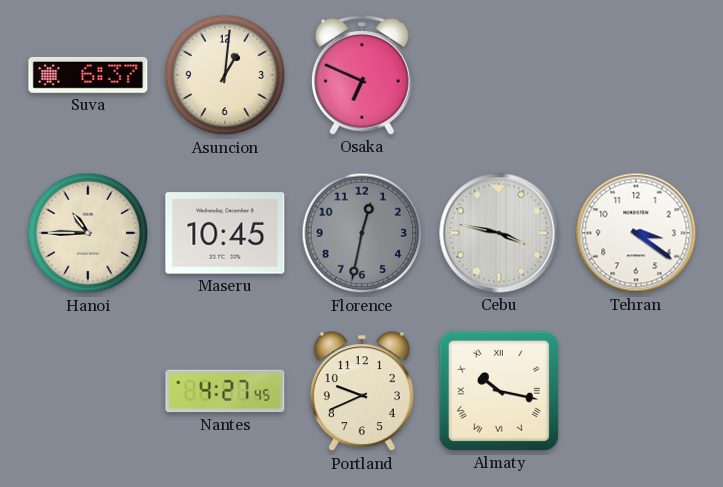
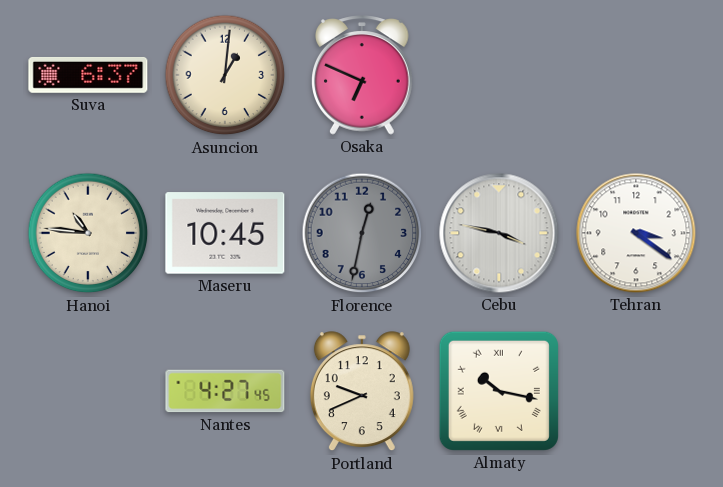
Hanoi: 10:45 -> 10:46 (88, 233)
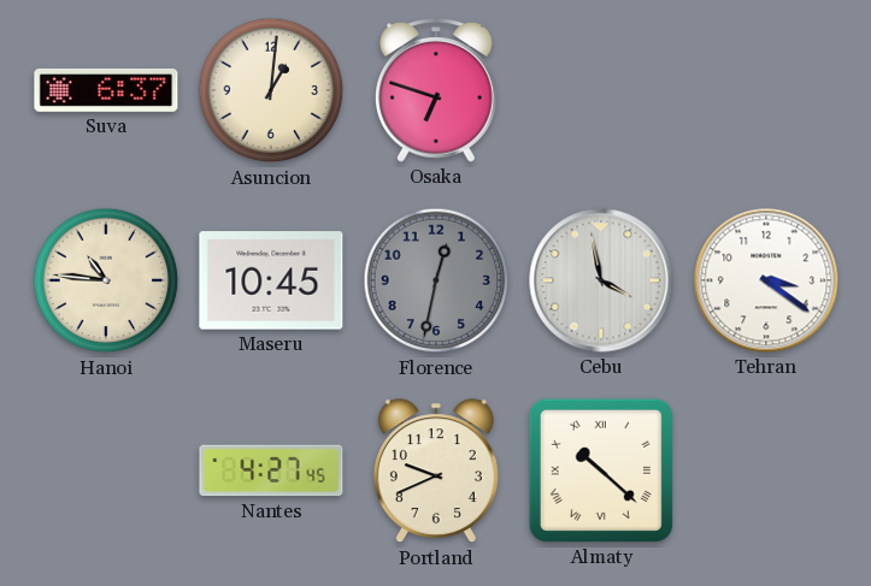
Osaka: 6:49 -> 6:48 (437, 90)
Cebu: 3:47 -> 3:58 (601, 280)
Almaty: 10:17 -> 10:22 (601, 470)
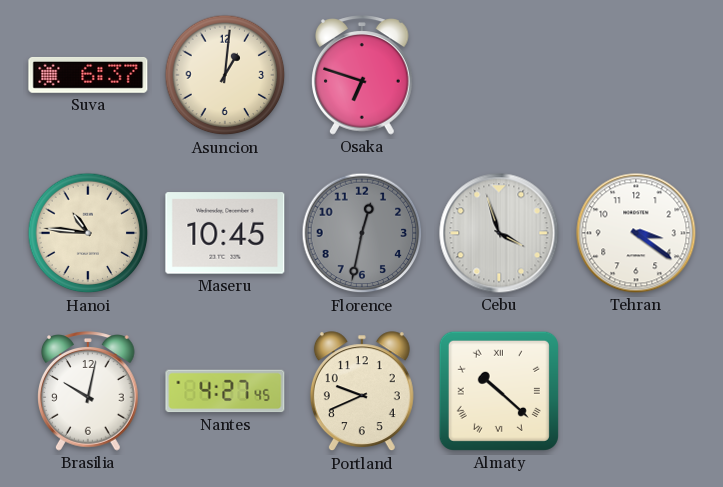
Cebu: 3:58 -> 3:57 (499, 233)
Brasilia: none -> 10:02 (89, 391)
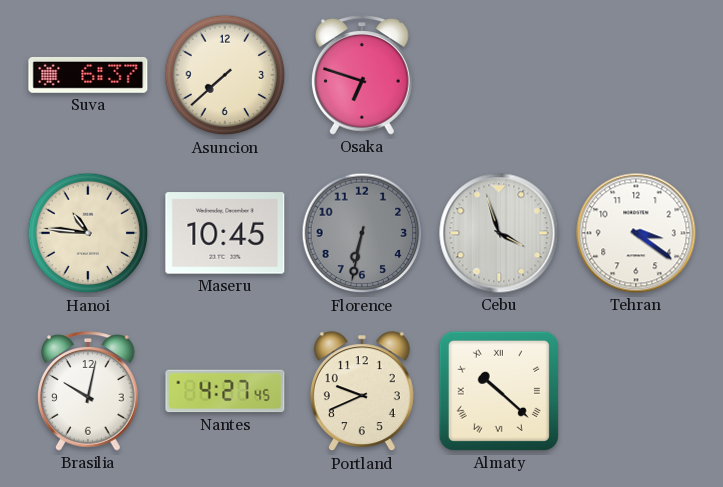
Asuncion: 1:01 -> 7:38 (225, 75)
Florence: 12:32 -> 6:32 (362, 233)
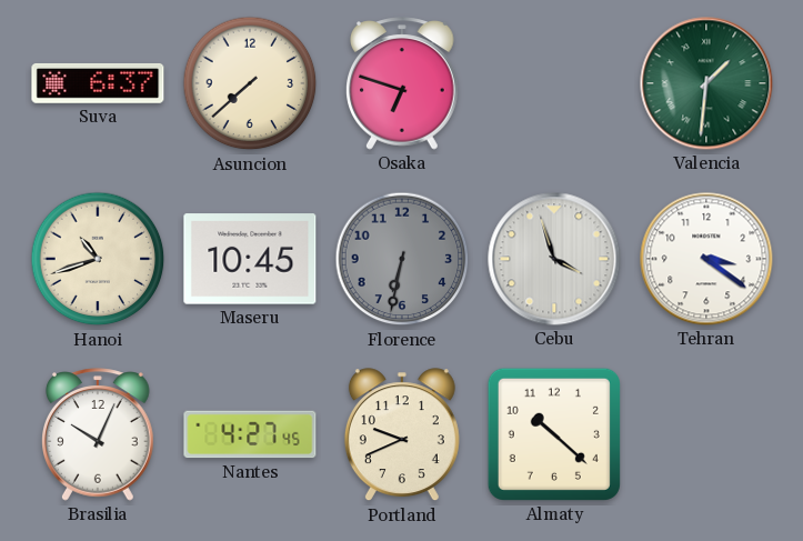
Valencia: none -> 1:31 (706, 83)
Hanoi: 10:46 -> 10:42 (98, 259)
Brasilia: 10:02 -> 10:04 (99, 434)
Almaty numerals: Roman -> Arabic (554, 434)
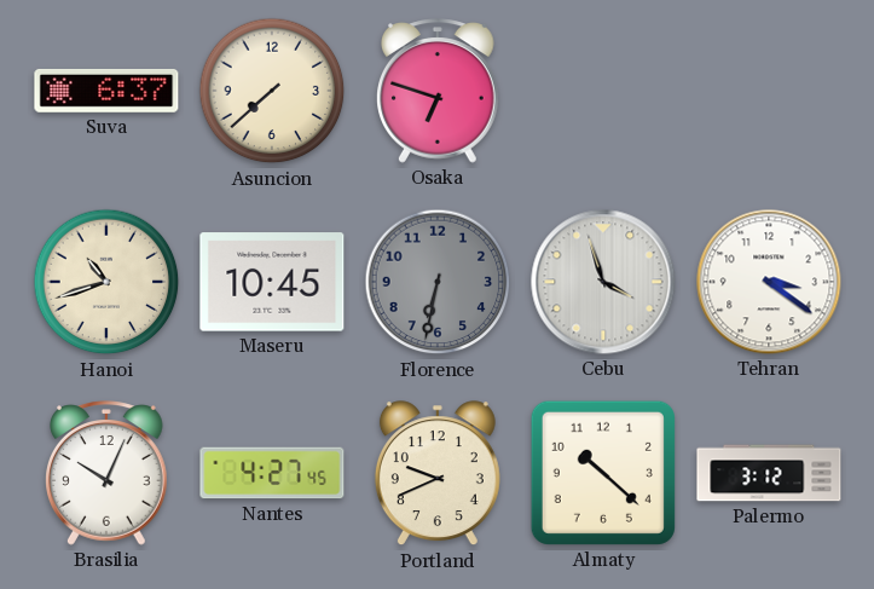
Valencia: 1:31 -> none (706, 83)
Palermo: none -> 3:12 (769, 473)
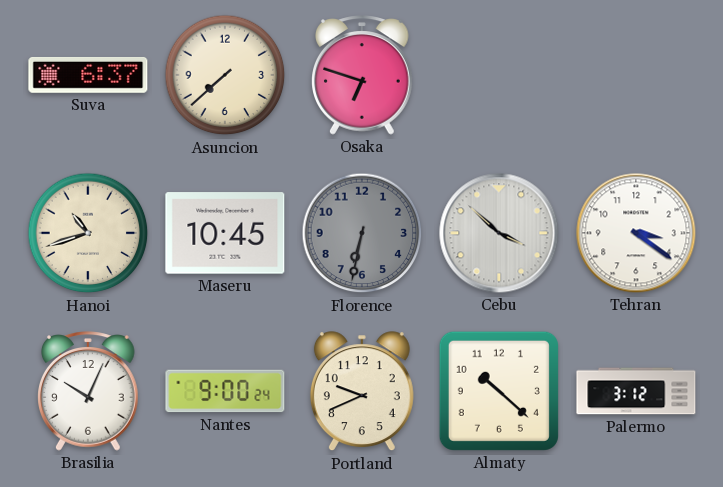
Cebu: 3:57 -> 3:52 (499, 233)
Nantes: 4:27 -> 9:00 (225, 391)
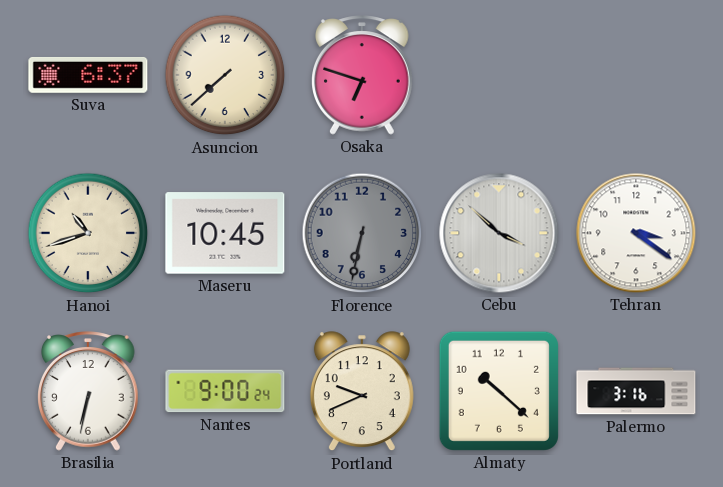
Brasilia: 10:04 -> 6:32 (89, 391)
Palermo: 3:12 -> 3:16 (636, 391)
